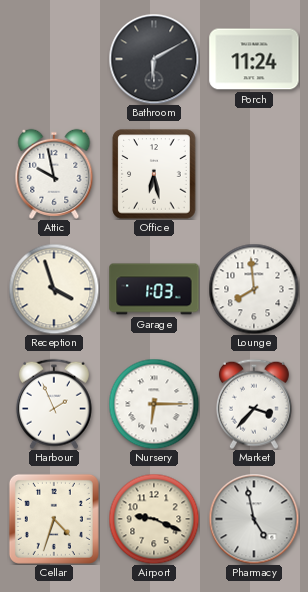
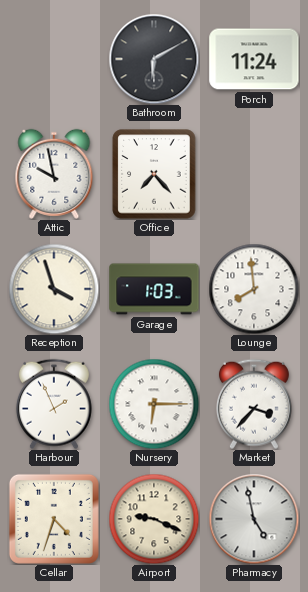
Office: 6:28 -> 7:23 (154, 174)
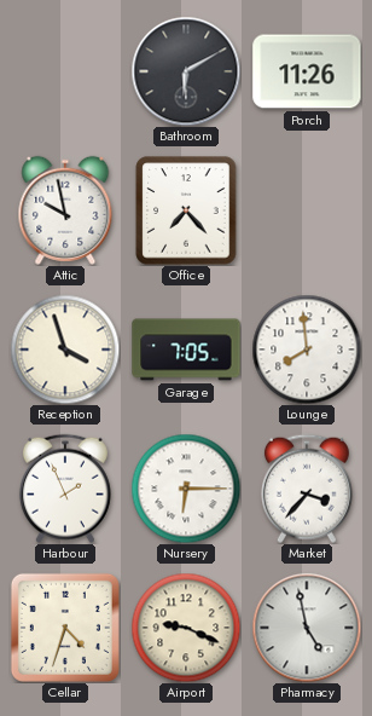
Porch: 11:24 -> 11:26 (307, 71)
Garage: 1:03 -> 7:05 (186, 350)
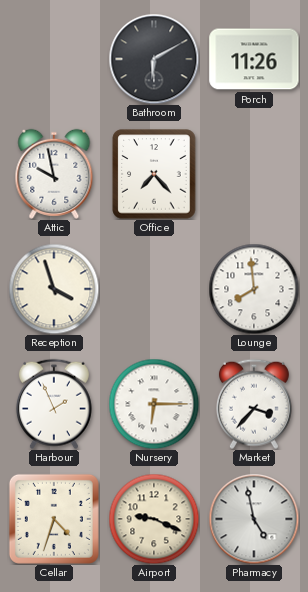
Garage: 7:05 -> none (186, 350)
